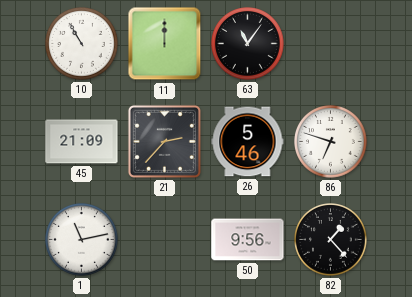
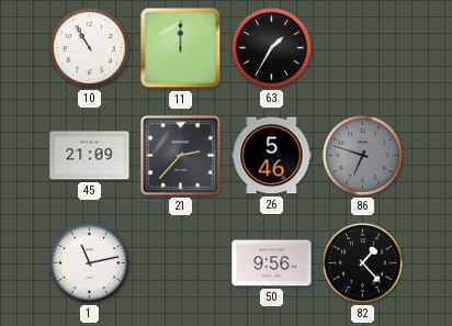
63: 11:06 -> 1:35 (272, 48)
86 dial: white -> grey (363, 156)
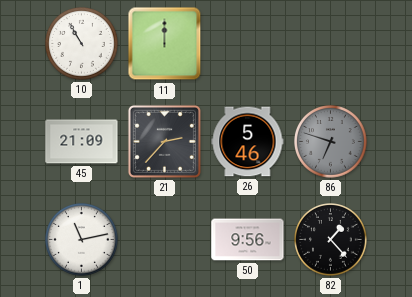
63: 1:35 -> none (272, 48)
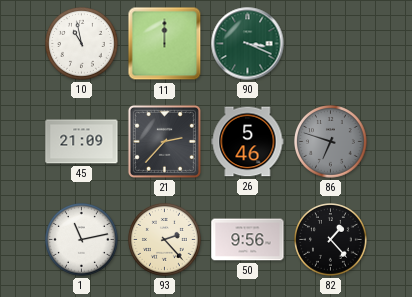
10: 10:55 -> 10:58 (82, 44)
90: none -> 3:19 (248, 44)
93: none -> 2:23 (165, 240)
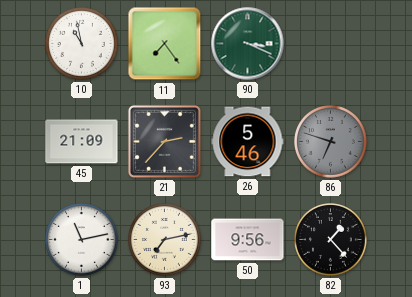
11: 12:00 -> 7:24 (165, 44)
93: 2:23 -> 7:13 (165, 240)
